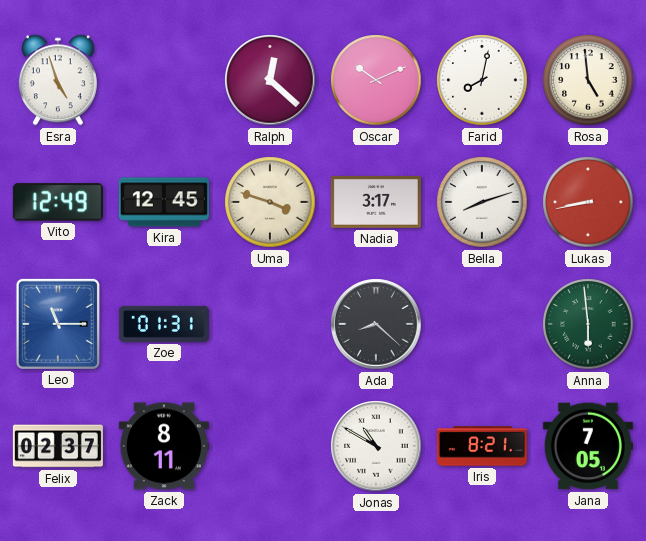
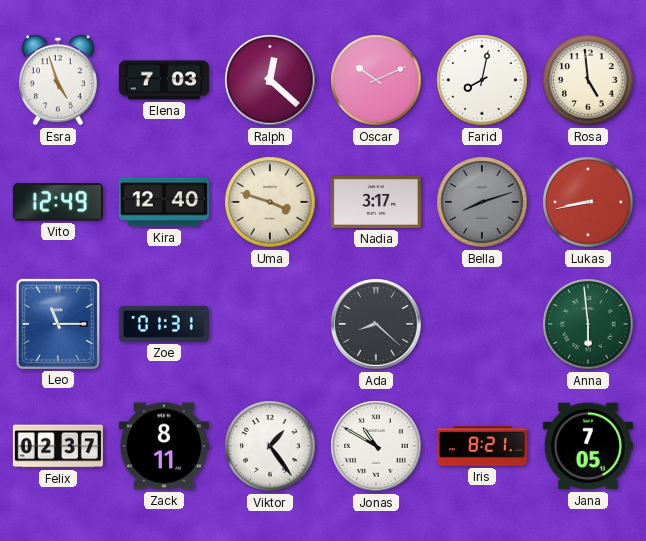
Elena: none -> 7:03 (164, 80)
Kira: 12:45 -> 12:40 (164, 202)
Bella dial: white -> grey (482, 202)
Viktor: none -> 1:24 (270, 446)
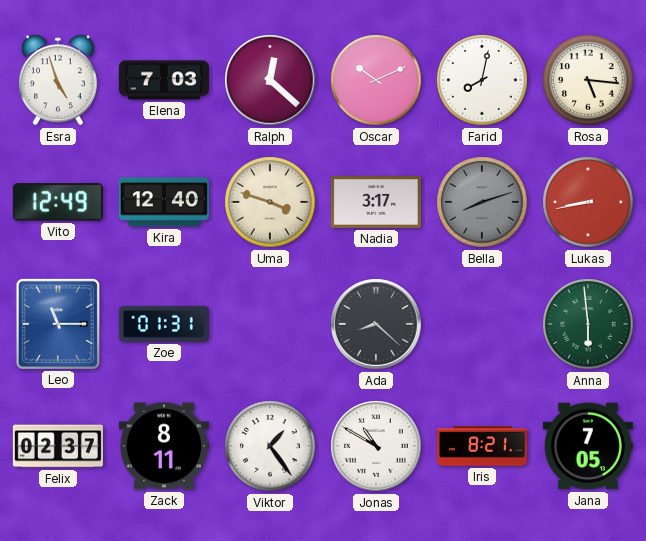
Rosa: 4:59 -> 5:16 (588, 80)
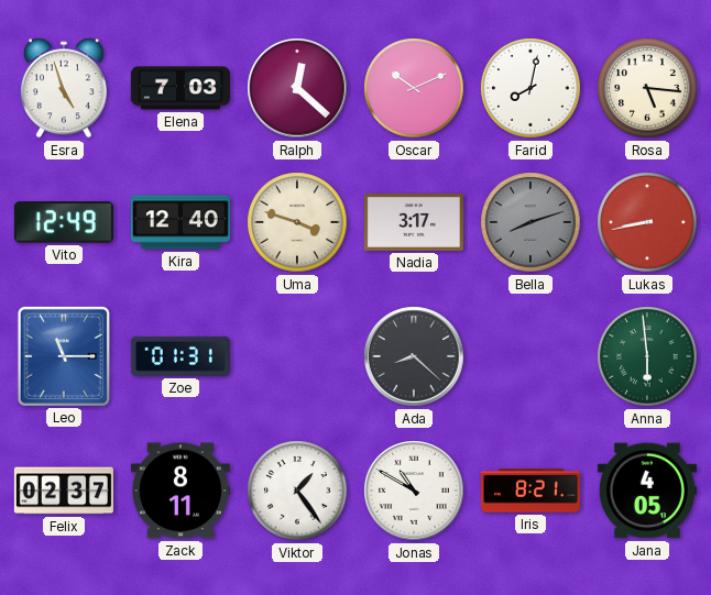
Jana: 7:05 -> 4:05 (647, 491)
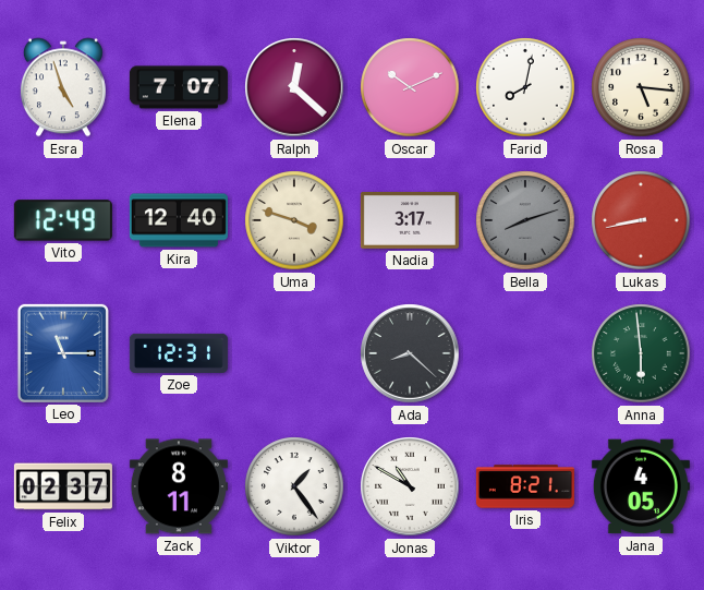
Elena: 7:03 -> 7:07 (179, 87)
Zoe: 01:31 -> 12:31 (179, 353)
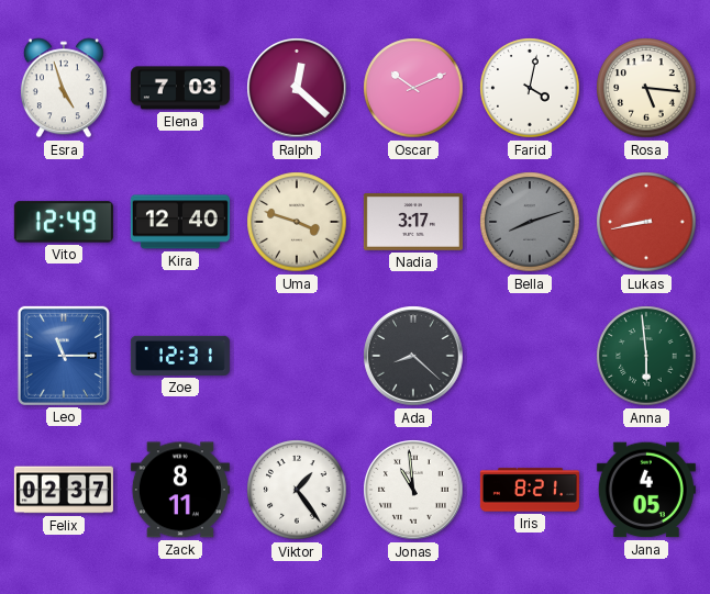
Elena: 7:07 -> 7:03 (180, 88)
Farid: 8:02 -> 4:02 (530, 88)
Jonas: 10:50 -> 10:59 (413, 490)
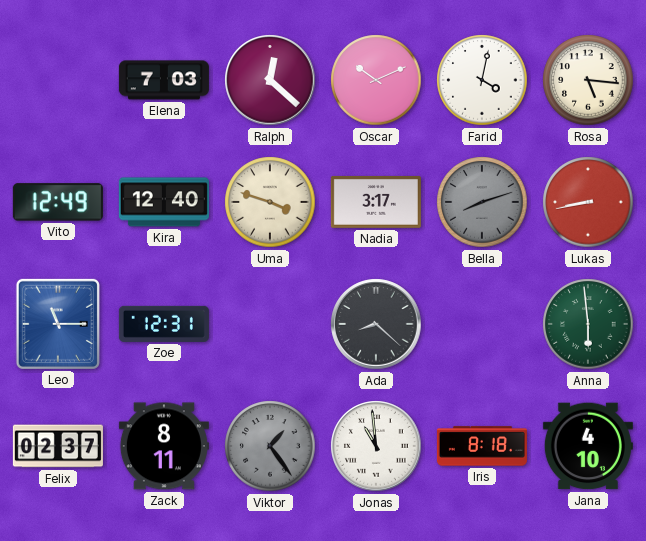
Esra: 4:57 -> none (64, 88)
Viktor dial: white -> grey (270, 446)
Iris: 8:21 -> 8:18 (482, 446)
Jana: 4:05 -> 4:10 (588, 446)
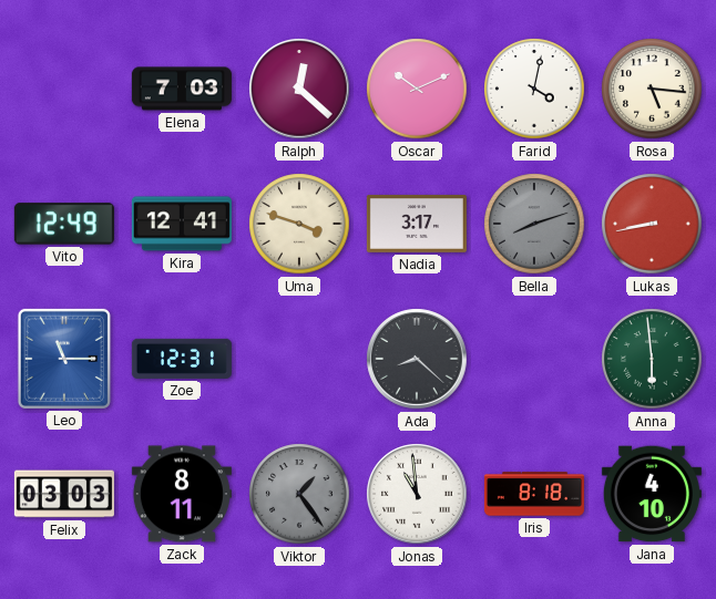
Kira: 12:40 -> 12:41 (182, 224)
Felix: 02:37 -> 03:03 (64, 494)
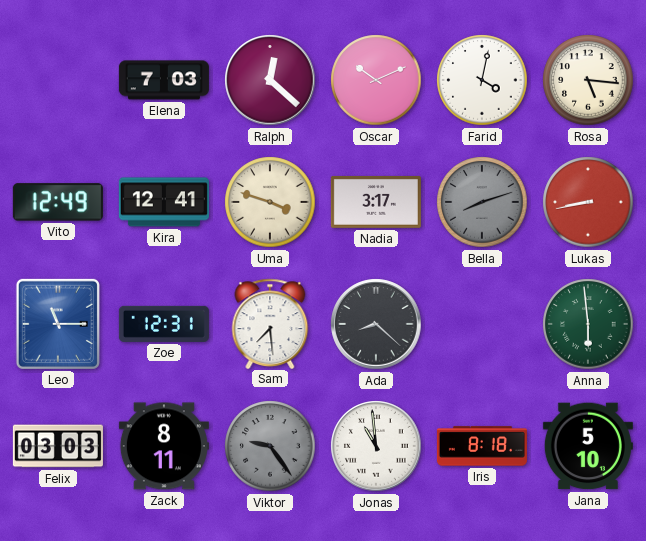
Sam: none -> 7:29 (270, 323)
Viktor: 1:24 -> 9:24 (270, 446)
Jana: 4:10 -> 5:10 (588, 446)
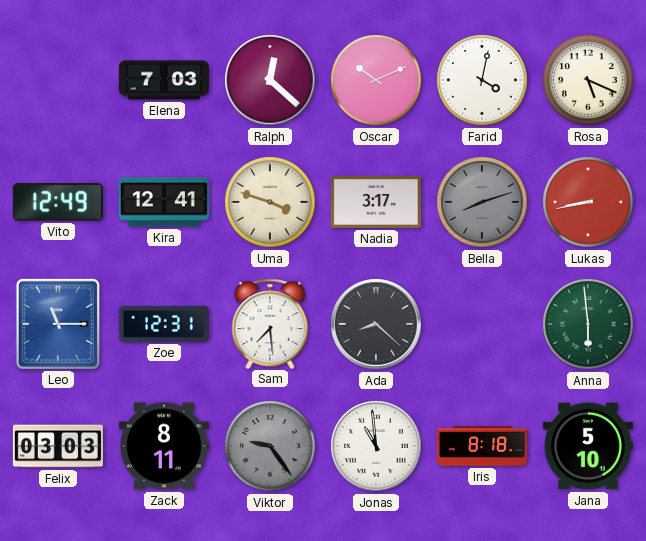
Rosa: 5:16 -> 5:19 (588, 80)
